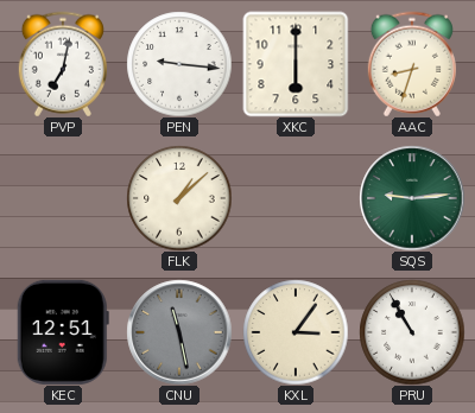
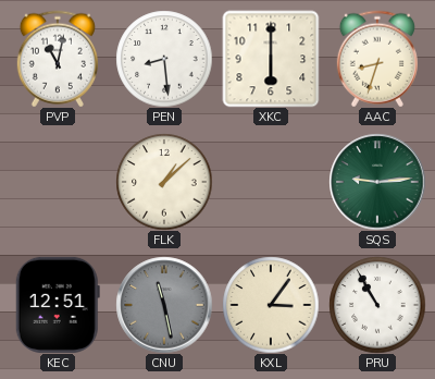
PVP: 7:02 -> 11:02 (58, 59)
PEN: 9:16 -> 8:29 (164, 59)
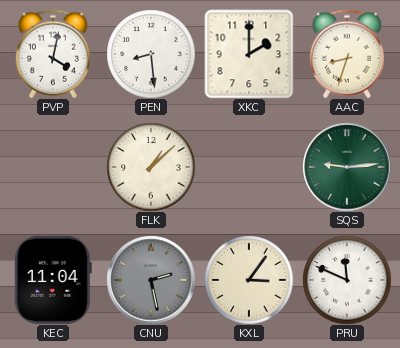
PVP: 11:02 -> 4:02 (53, 54)
XKC: 6:00 -> 2:00 (249, 54)
KEC: 12:51 -> 11:04 (53, 280)
CNU: 11:28 -> 2:28 (151, 280)
PRU: 10:55 -> 11:49 (347, 280)
